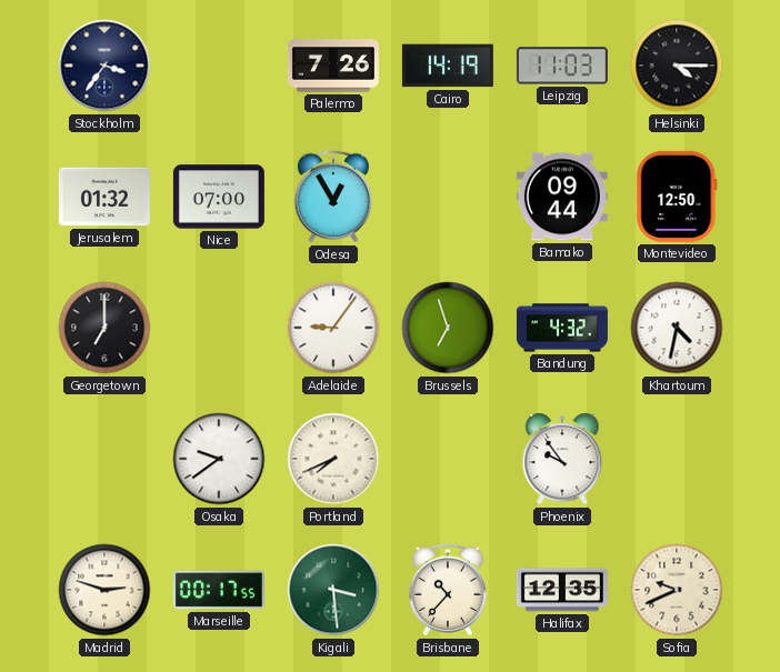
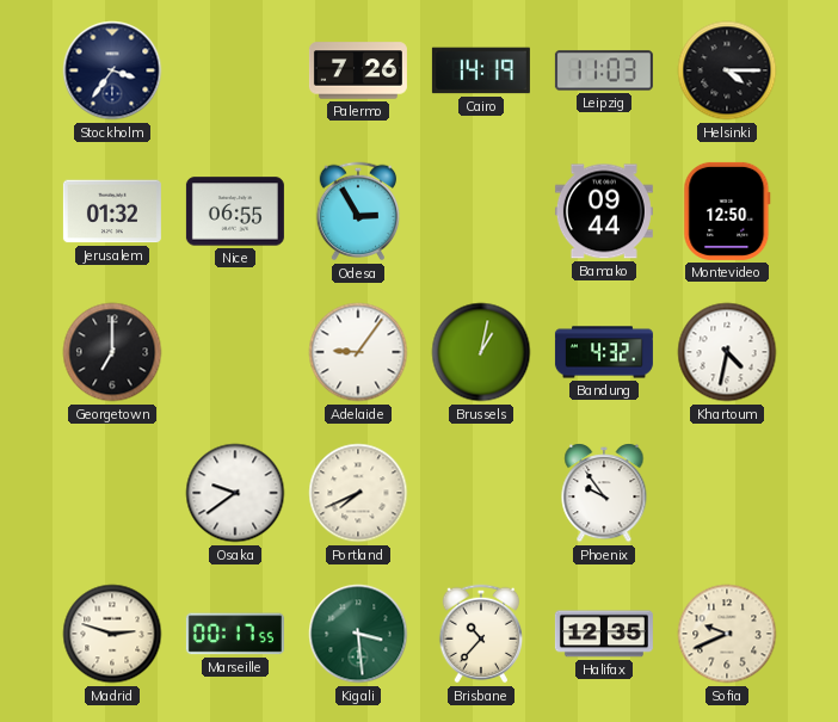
Nice: 07:00 -> 06:55 (235, 211)
Odesa: 12:55 -> 2:55 (358, 211)
Brussels: 6:57 -> 1:02 (481, 352)
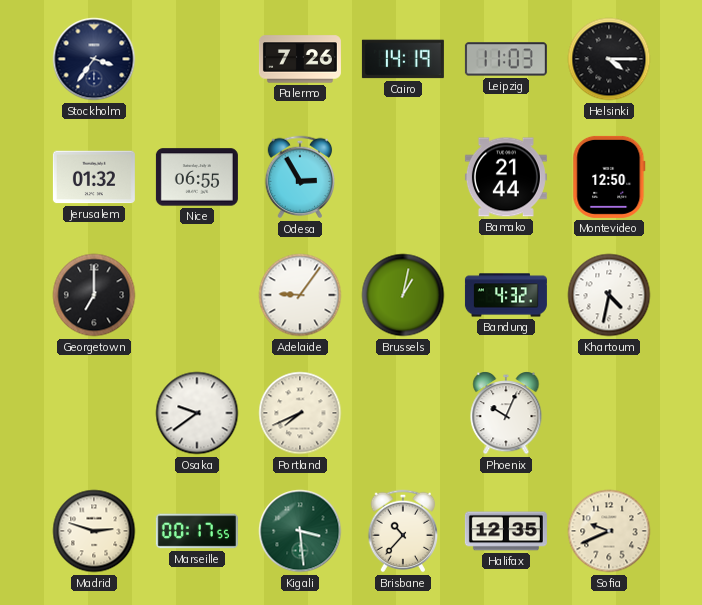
Bamako: 09:44 -> 21:44 (506, 177)
Phoenix: 9:54 -> 10:04 (506, 413)
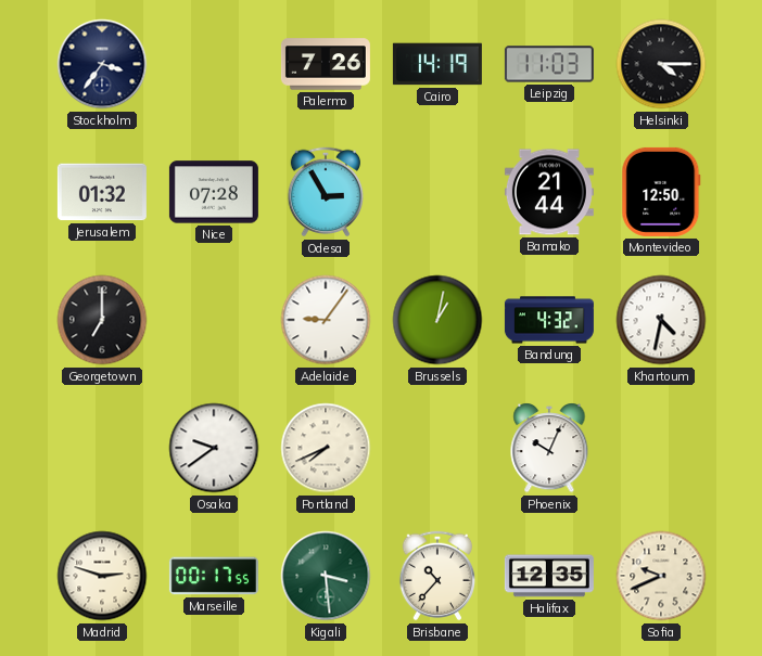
Nice: 06:55 -> 07:28 (214, 192)
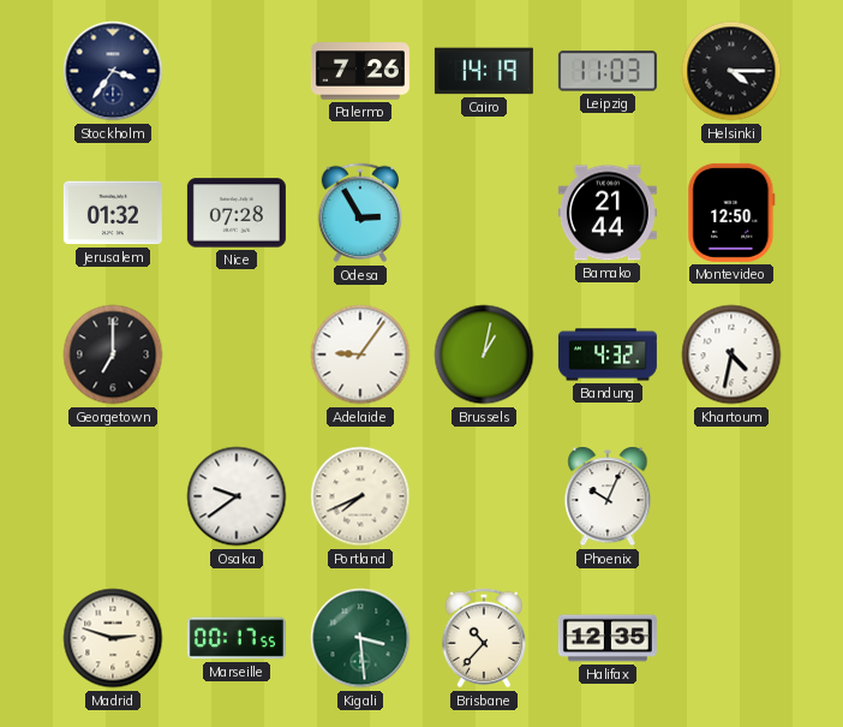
Sofia: 9:41 -> none (661, 576)
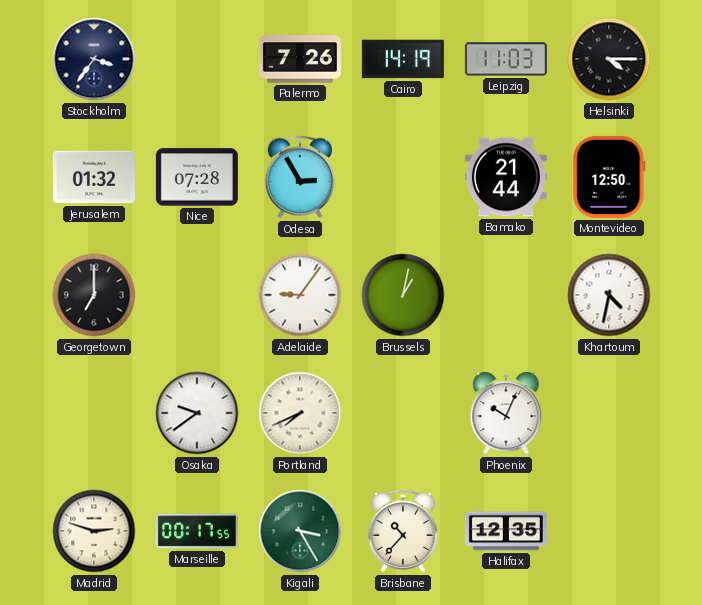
Bandung: 4:32 -> none (608, 354)
Kigali: 3:29 -> 3:25 (300, 531)
